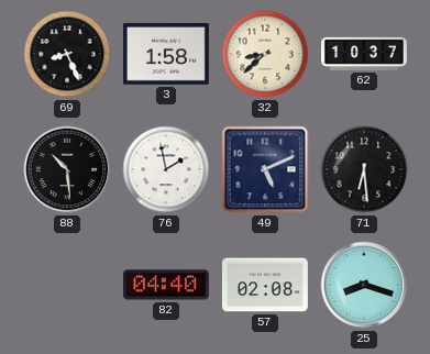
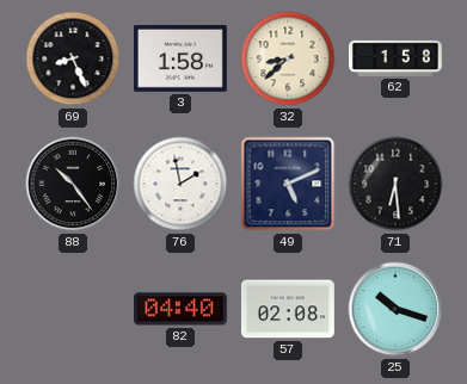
62: 10:37 -> 1:58 (397, 58)
88: 10:29 -> 10:24 (73, 184)
25: 8:18 -> 10:18 (395, 309)
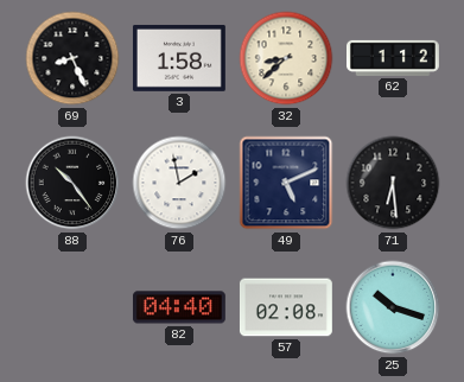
62: 1:58 -> 1:12 (394, 58)
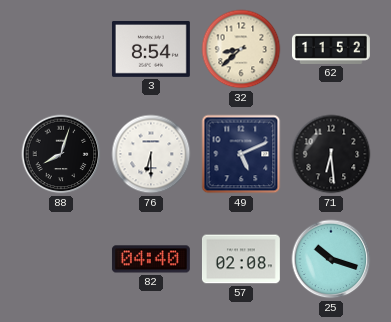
69: 8:26 -> none (72, 58)
3: 1:58 -> 8:54 (151, 49)
62: 1:12 -> 11:52 (332, 49)
88: 10:24 -> 8:03 (61, 154)
76: 1:58 -> 6:30 (151, 154)
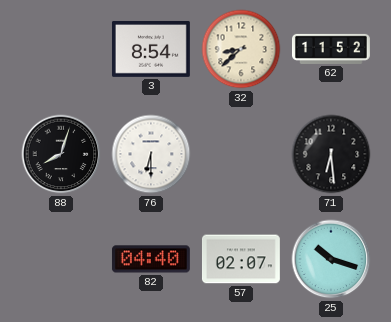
49: 5:11 -> none (241, 154)
57: 02:08 -> 02:07 (241, 259)
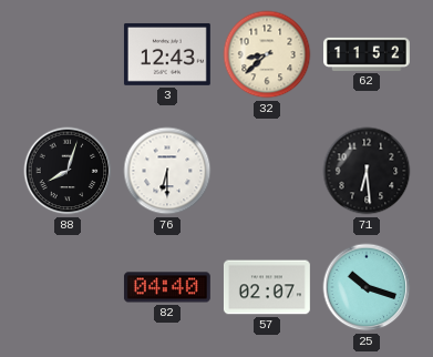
3: 8:54 -> 12:43 (167, 54)
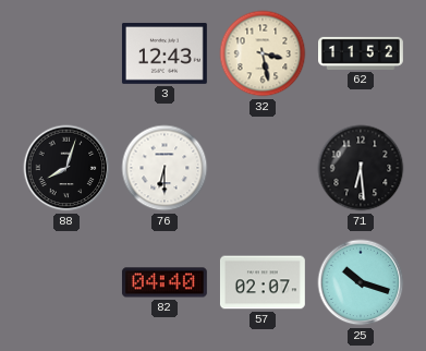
32: 8:38 -> 3:28 (263, 53)
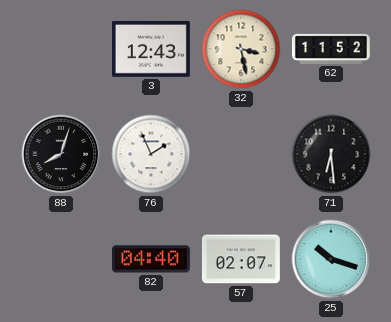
76: 6:30 -> 1:56 (151, 154)
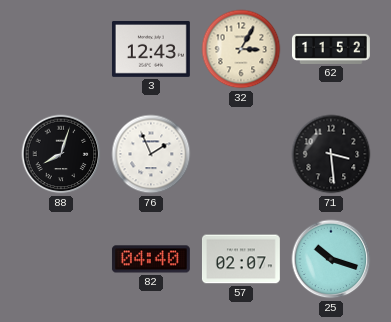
32: 3:28 -> 3:05 (241, 49)
71: 6:29 -> 3:29 (331, 154)
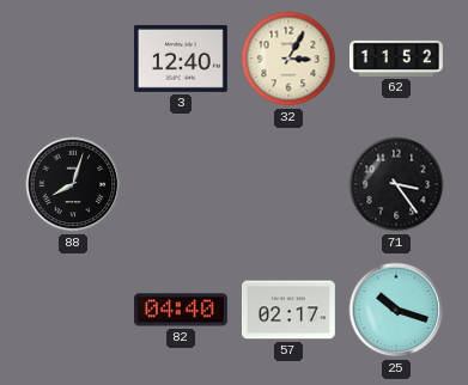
3: 12:43 -> 12:40 (181, 59)
76: 1:56 -> none (151, 154)
71: 3:29 -> 3:24 (396, 184)
57: 02:07 -> 02:17 (288, 310)
